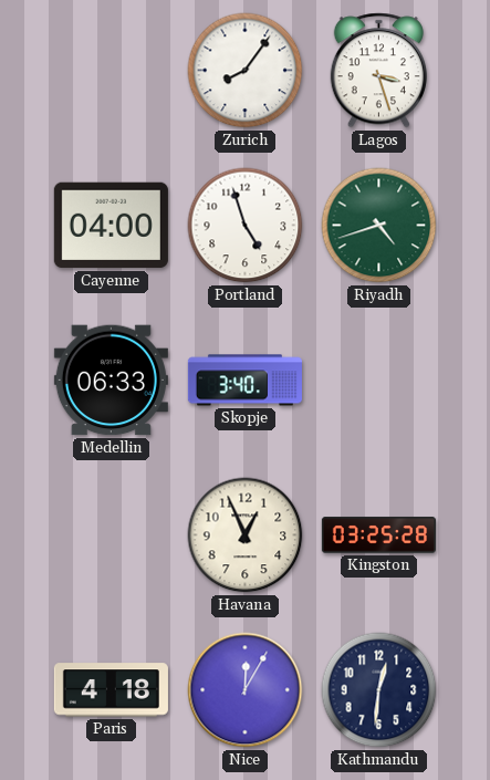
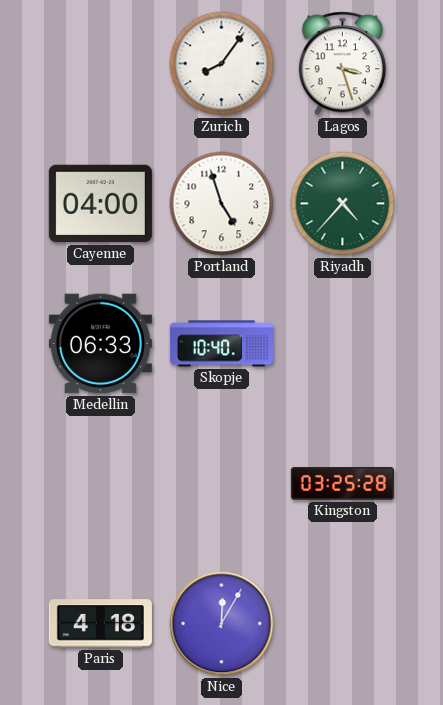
Riyadh: 4:42 -> 4:37 (343, 204)
Skopje: 3:40 -> 10:40 (221, 344)
Havana: 12:56 -> none (246, 535)
Kathmandu: 12:31 -> none (379, 690)
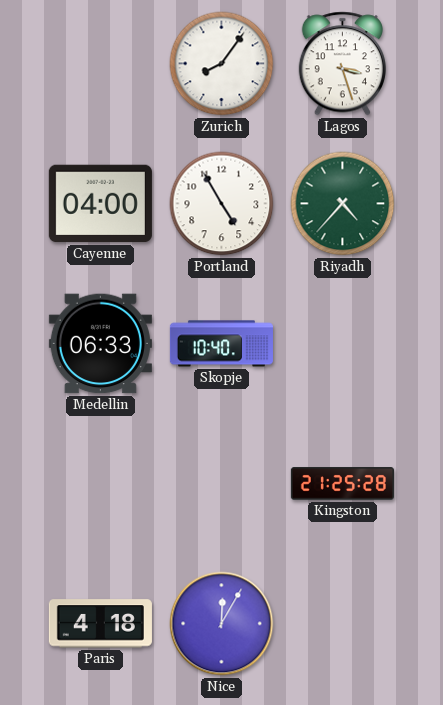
Portland: 4:57 -> 4:55 (222, 204)
Kingston: 03:25 -> 21:25 (342, 484)
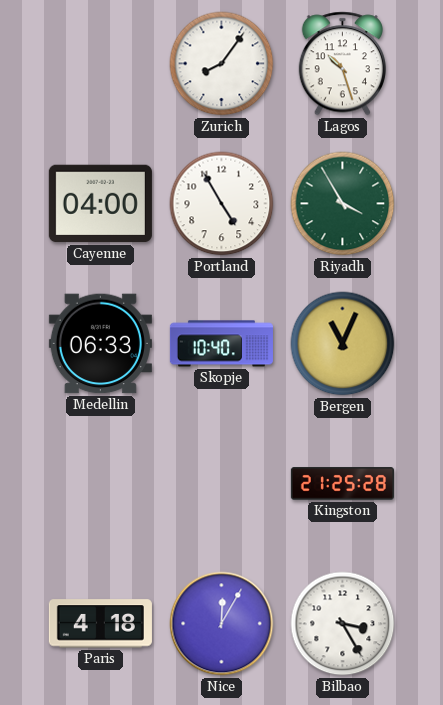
Lagos: 3:27 -> 10:27 (342, 64)
Riyadh: 4:37 -> 3:55 (343, 204)
Bergen: none -> 11:04 (343, 344)
Bilbao: none -> 3:25 (343, 624)
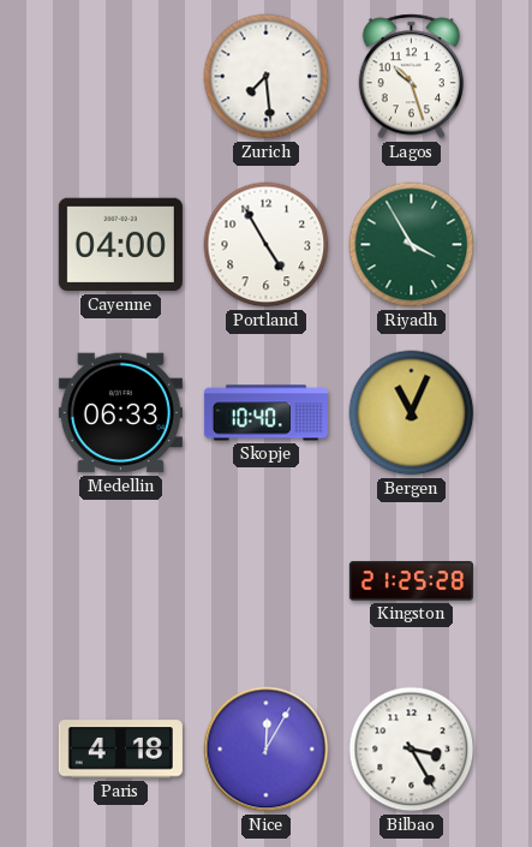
Zurich: 8:06 -> 7:29 (267, 77)
